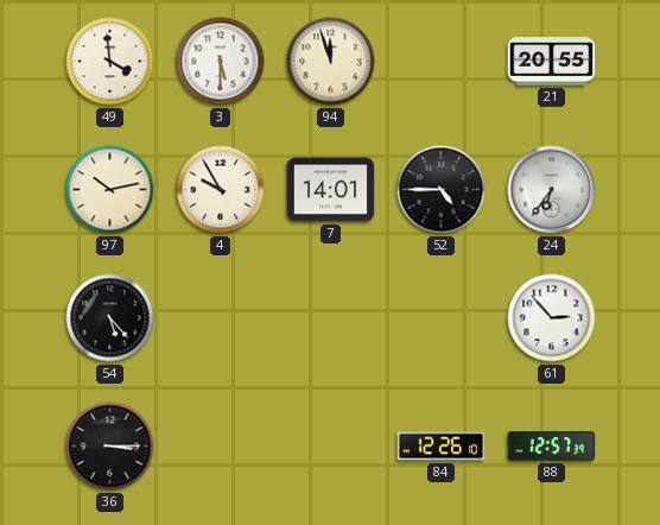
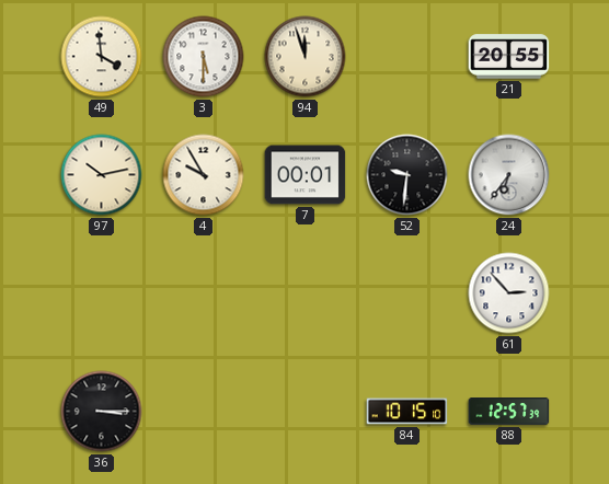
7: 14:01 -> 00:01 (306, 175)
52: 4:45 -> 9:31 (407, 175)
54: 5:23 -> none (110, 318)
84: 12:26 -> 10:15 (407, 412)
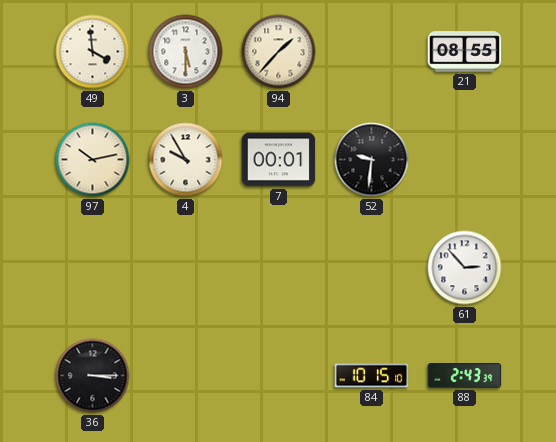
94: 11:57 -> 1:37 (279, 52)
21: 20:55 -> 08:55 (465, 52)
24: 6:36 -> none (509, 175)
88: 12:57 -> 2:43 (465, 376)
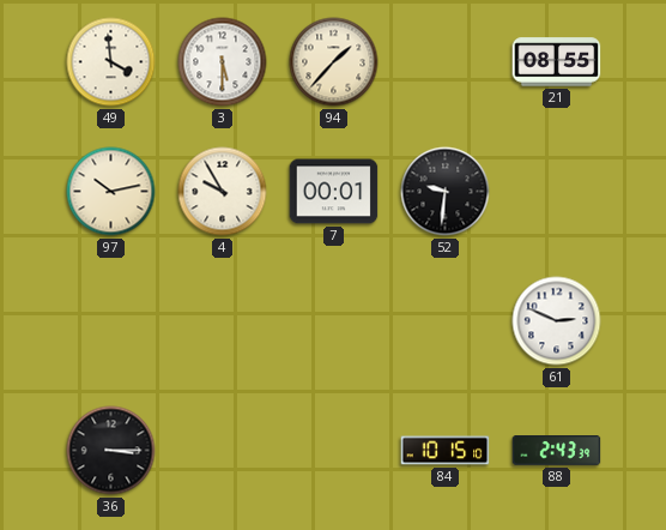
61: 2:53 -> 2:49 (557, 321)
